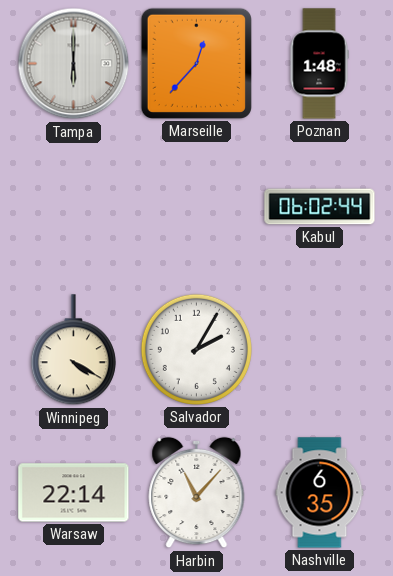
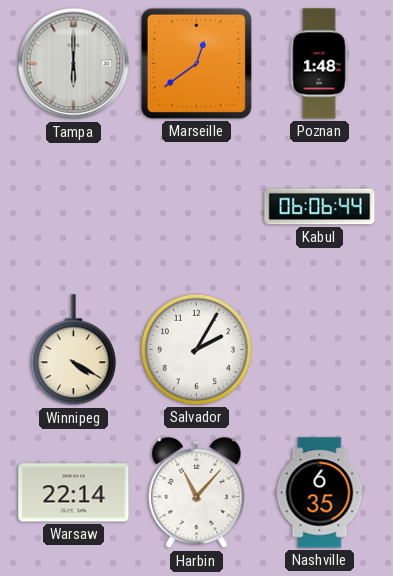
Marseille: 12:37 -> 12:39 (196, 63)
Kabul: 06:02 -> 06:06 (320, 207)
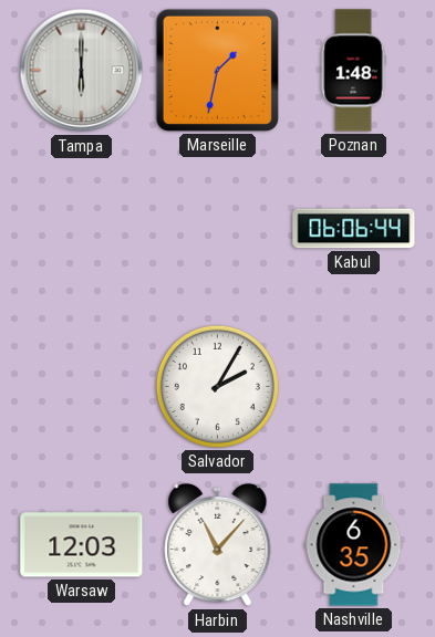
Marseille: 12:39 -> 1:32 (217, 70)
Winnipeg: 4:20 -> none (73, 350)
Warsaw: 22:14 -> 12:03 (82, 545)
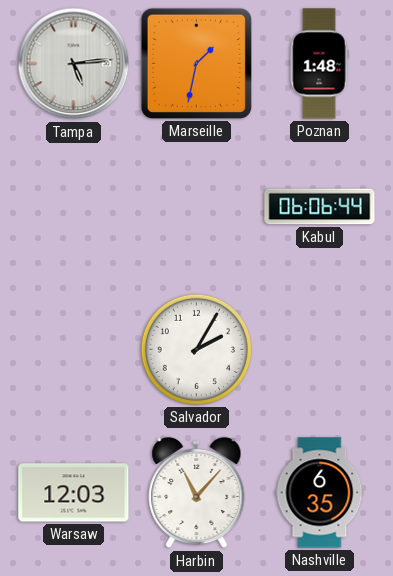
Tampa: 6:00 -> 5:14 (74, 64)
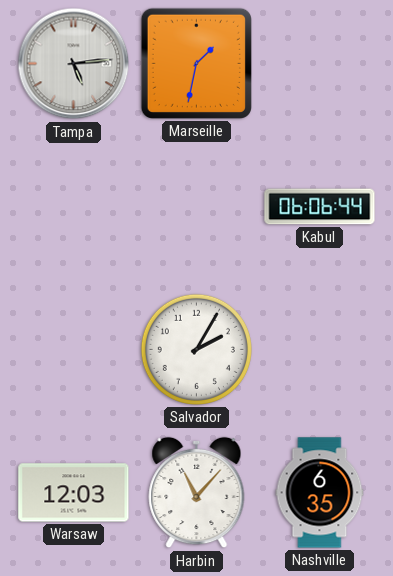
Poznan: 1:48 -> none (319, 64)
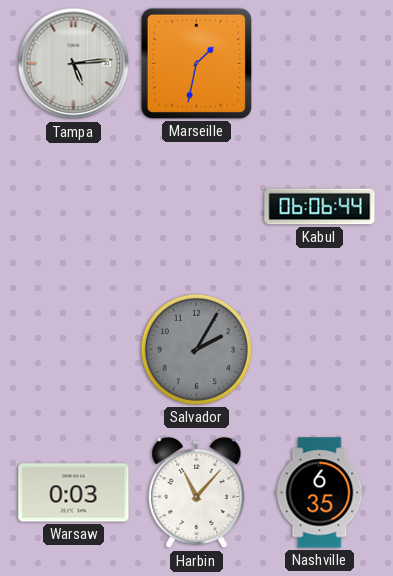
Salvador dial: white -> grey (196, 349)
Warsaw: 12:03 -> 0:03 (74, 493)
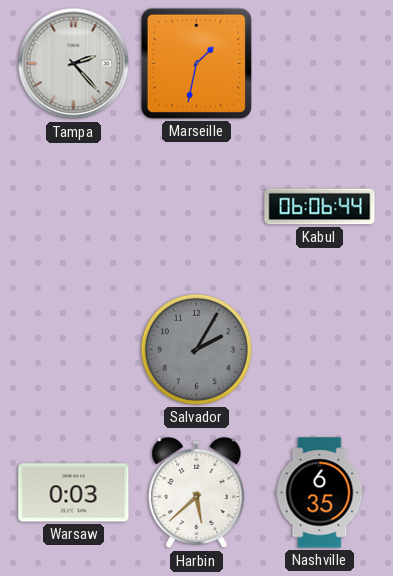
Tampa: 5:14 -> 2:23 (74, 64)
Harbin: 11:07 -> 5:38 (197, 493)
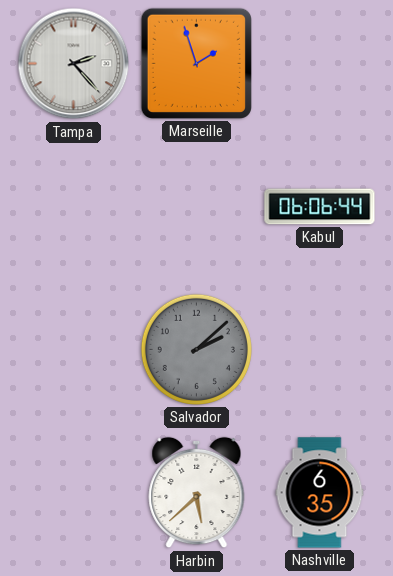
Marseille: 1:32 -> 1:57 (196, 63)
Salvador: 2:05 -> 2:08 (196, 349)
Warsaw: 0:03 -> none (74, 493)
